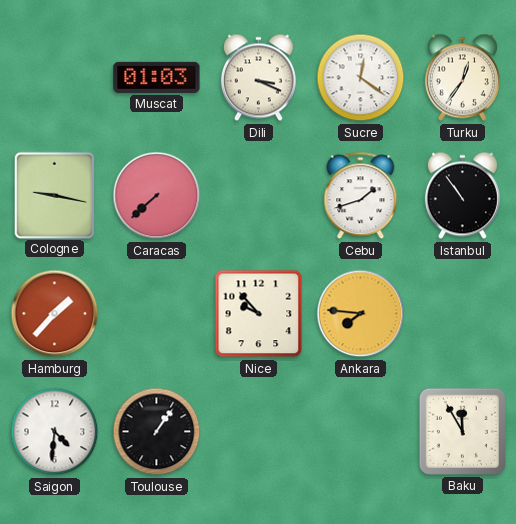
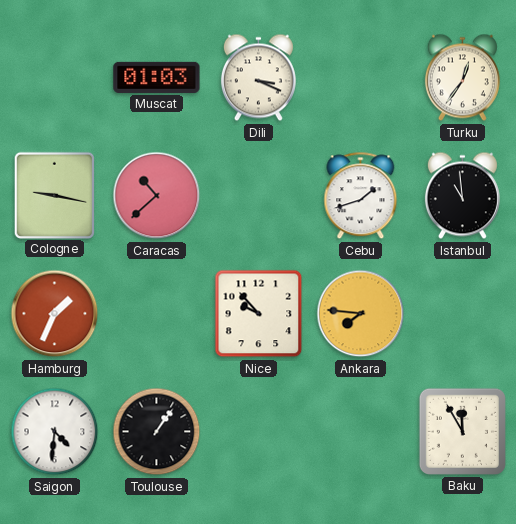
Sucre: 12:21 -> none (361, 78)
Caracas: 7:38 -> 10:38 (157, 196)
Istanbul: 10:54 -> 10:59 (462, 196)
Hamburg: 1:37 -> 1:34 (55, 314)
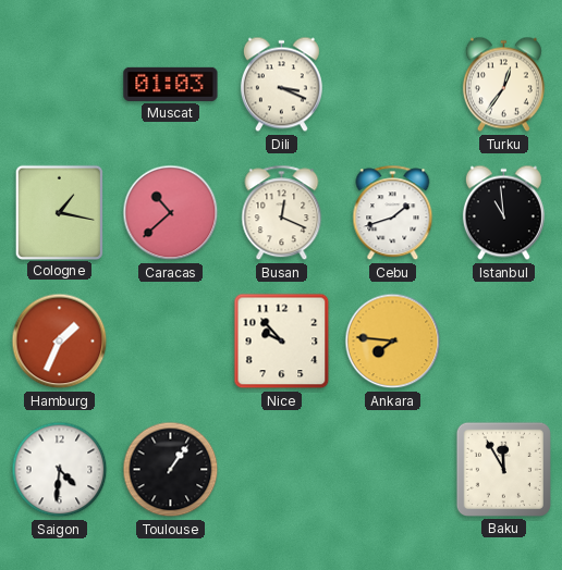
Cologne: 9:17 -> 1:17 (59, 212)
Busan: none -> 12:19 (282, 213)
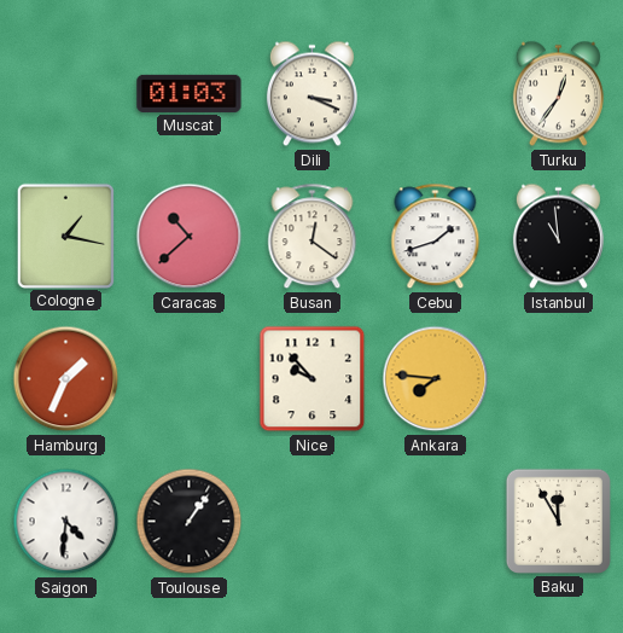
Busan: 12:19 -> 12:21 (313, 237)
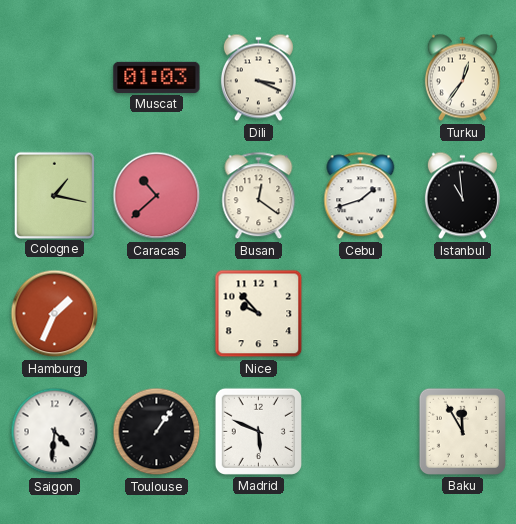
Ankara: 7:46 -> none (436, 379)
Madrid: none -> 5:49 (258, 431)
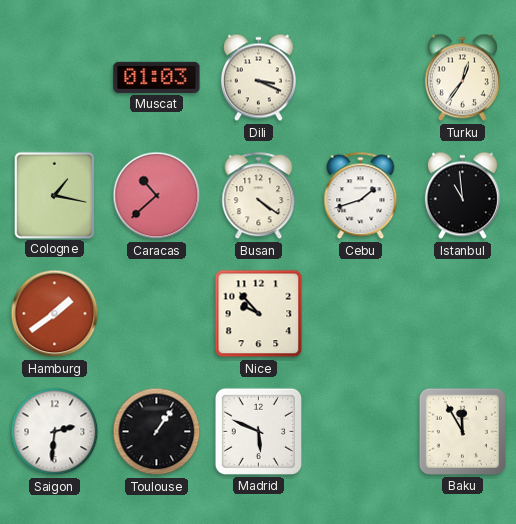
Busan: 12:21 -> 4:21 (259, 196)
Hamburg: 1:34 -> 1:39 (55, 314)
Saigon: 4:31 -> 2:31 (55, 432)
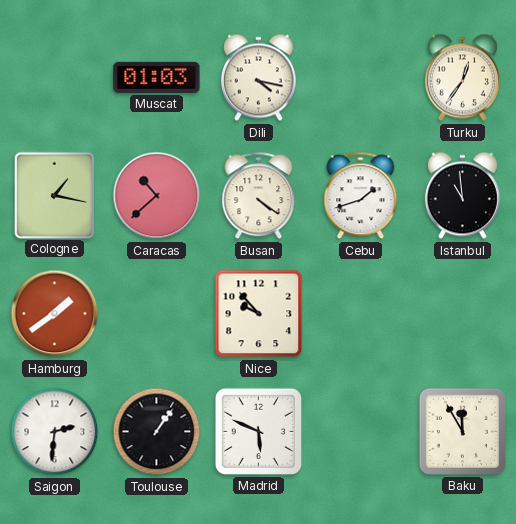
Dili: 3:19 -> 4:17 (258, 78)
